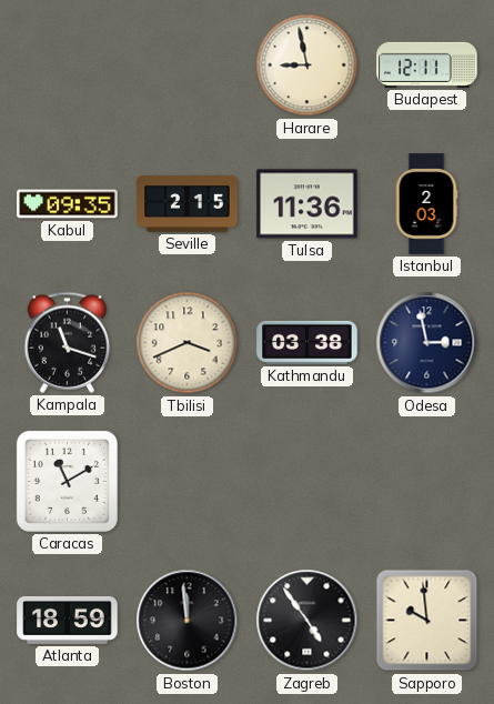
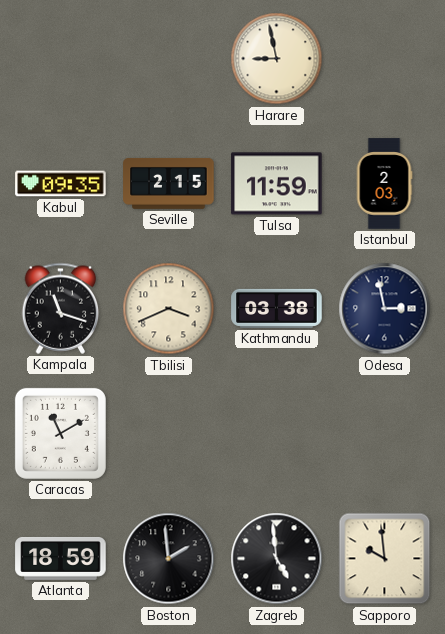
Budapest: 12:11 -> none (427, 64)
Tulsa: 11:36 -> 11:59 (277, 184)
Boston: 11:59 -> 1:59 (169, 559)
Zagreb: 4:54 -> 4:59 (277, 559)
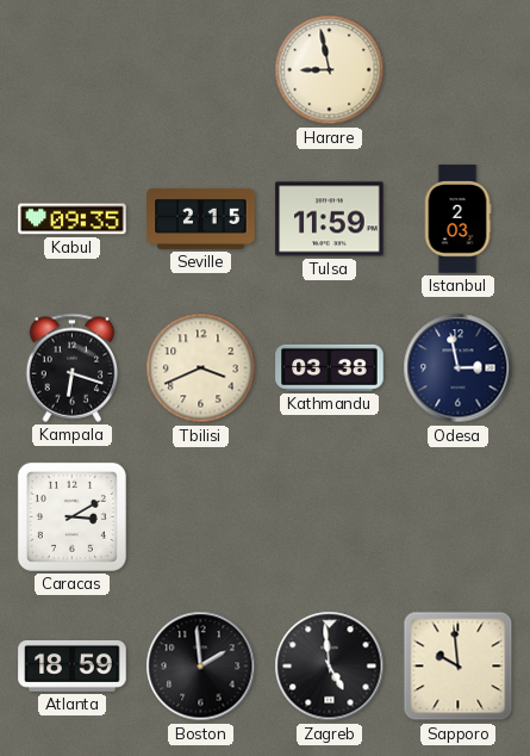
Kampala: 11:18 -> 6:18 (73, 367)
Caracas: 11:10 -> 3:10 (71, 516)
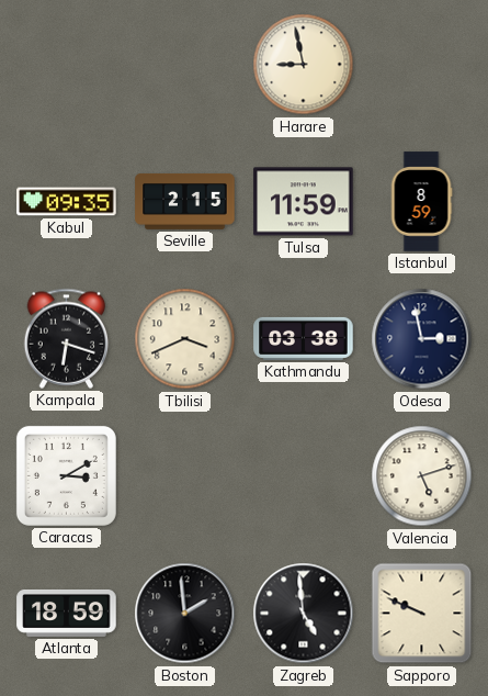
Istanbul: 2:03 -> 8:59 (421, 202)
Valencia: none -> 5:12 (422, 476)
Sapporo: 9:59 -> 9:49 (422, 614)
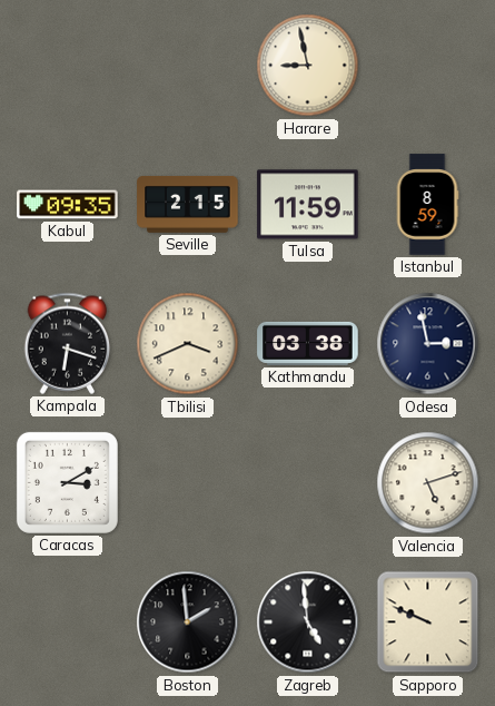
Atlanta: 18:59 -> none (67, 613)
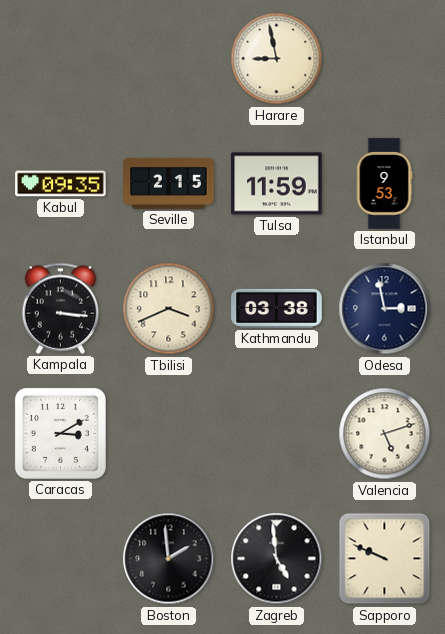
Istanbul: 8:59 -> 9:53 (384, 184)
Kampala: 6:18 -> 3:16 (61, 308)
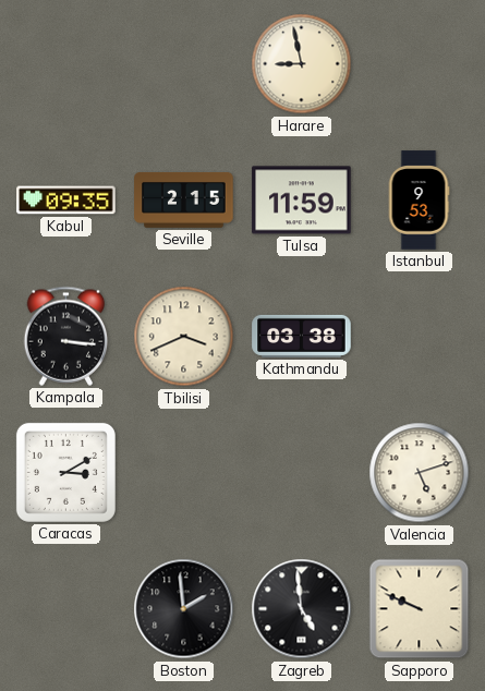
Odesa: 2:58 -> none (385, 309)
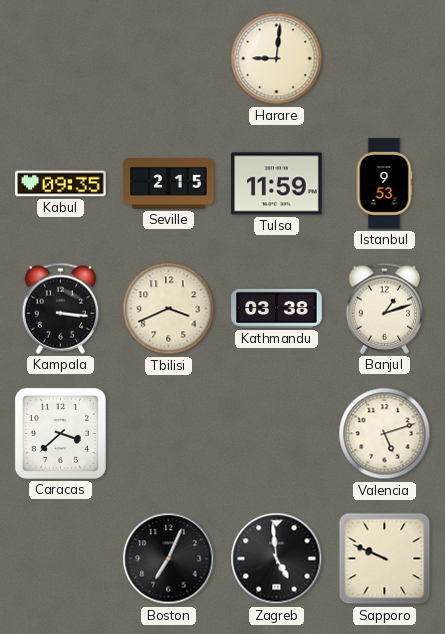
Harare: 8:58 -> 9:01 (277, 59)
Banjul: none -> 1:12 (385, 308)
Caracas: 3:10 -> 3:38 (60, 433)
Boston: 1:59 -> 7:04 (169, 559)
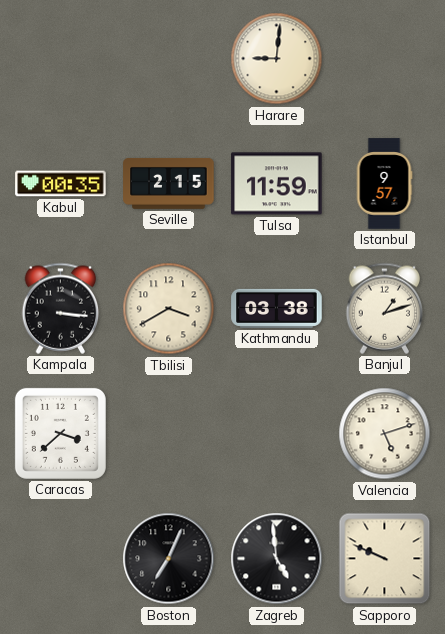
Kabul: 09:35 -> 00:35 (61, 184)
Istanbul: 9:53 -> 9:57 (384, 184)
Tbilisi: 3:41 -> 3:40 (169, 309)
